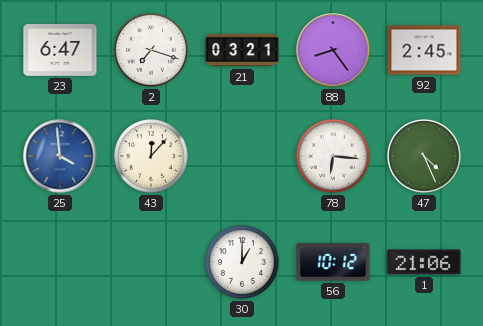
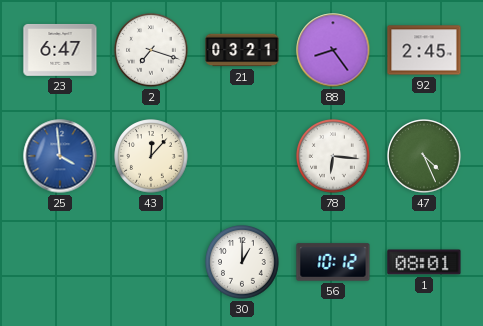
1: 21:06 -> 08:01 (424, 262)
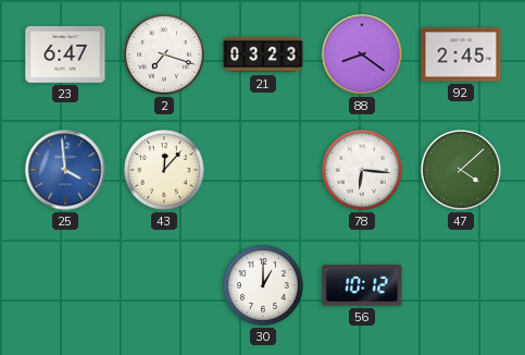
21: 03:21 -> 03:23 (263, 54)
88: 8:24 -> 8:21 (362, 54)
47: 4:26 -> 4:08 (461, 170)
1: 08:01 -> none (424, 262)
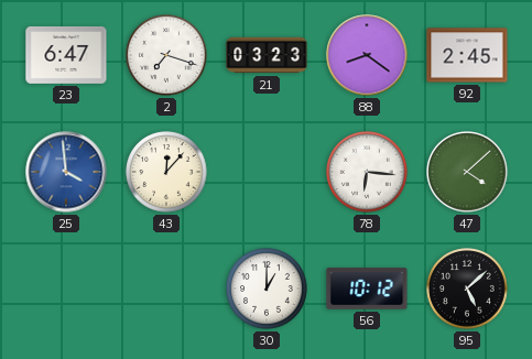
95: none -> 5:08 (467, 289)
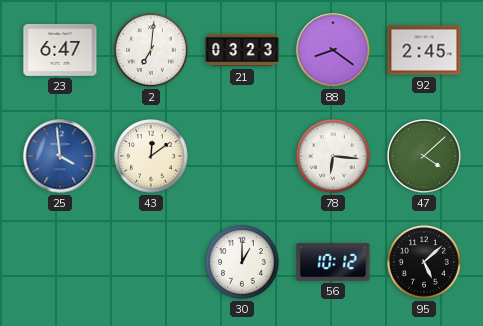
2: 7:18 -> 7:01 (151, 50)
43: 12:07 -> 12:09 (151, 156)
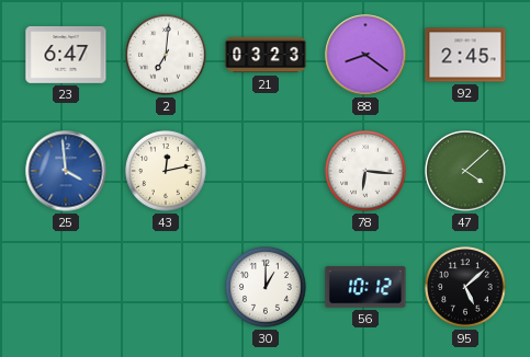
43: 12:09 -> 12:13 (166, 171)
